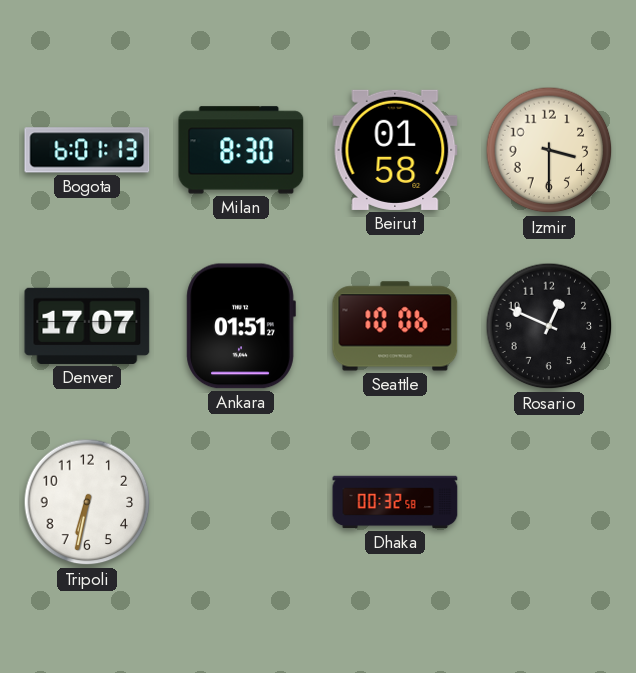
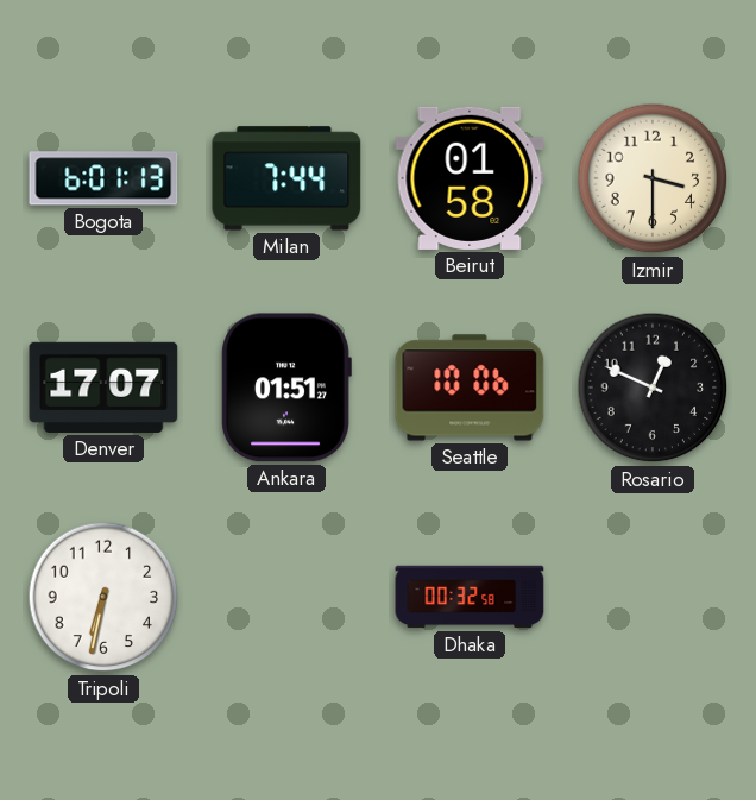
Milan: 8:30 -> 7:44 (286, 178)
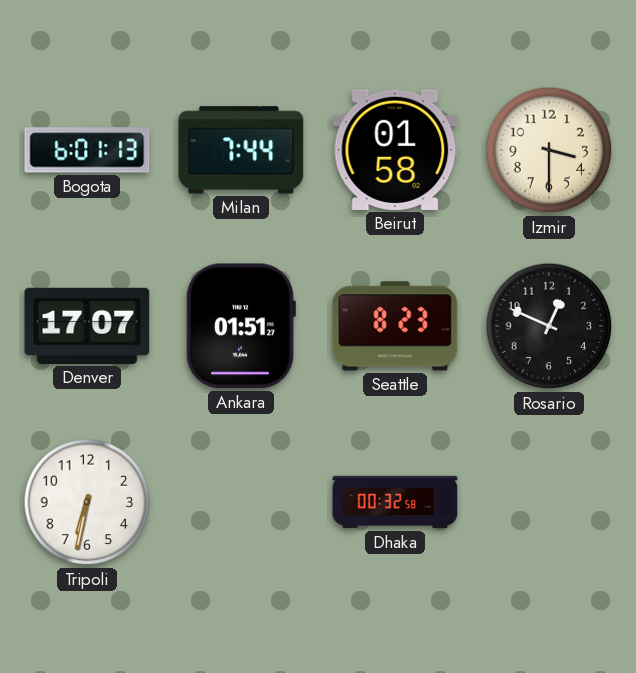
Seattle: 10:06 -> 8:23 (395, 326)
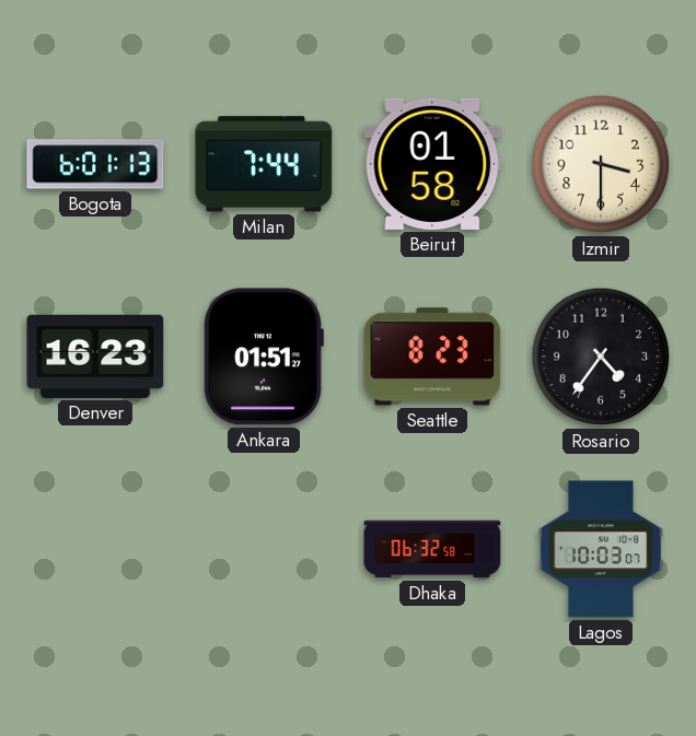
Denver: 17:07 -> 16:23 (95, 357)
Rosario: 12:49 -> 4:36 (601, 357)
Tripoli: 6:32 -> none (87, 502)
Dhaka: 00:32 -> 06:32 (432, 549)
Lagos: none -> 10:03 (601, 549)
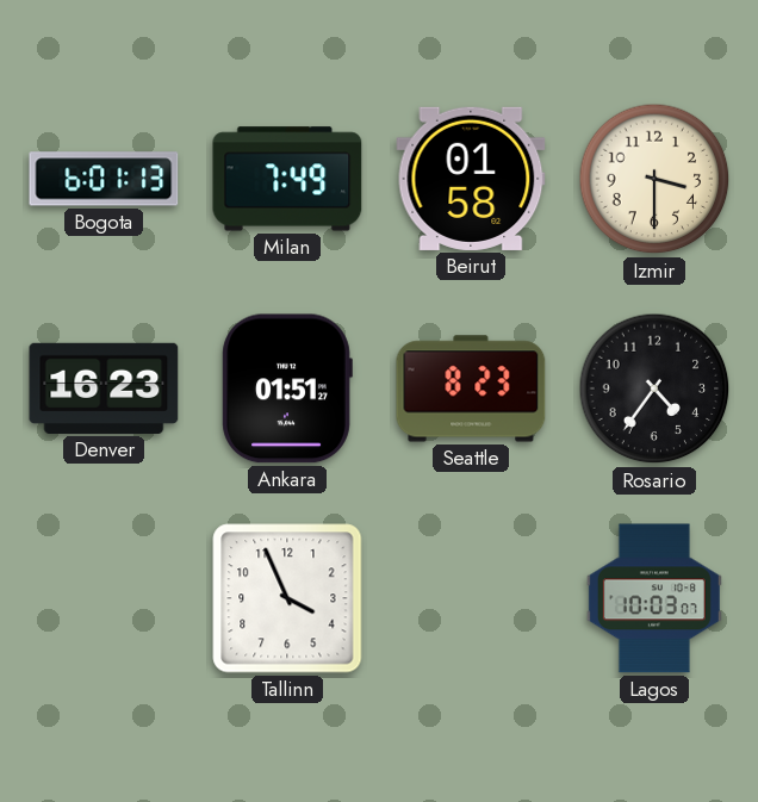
Milan: 7:44 -> 7:49 (287, 179)
Tallinn: none -> 3:56 (287, 598)
Dhaka: 06:32 -> none (432, 549)
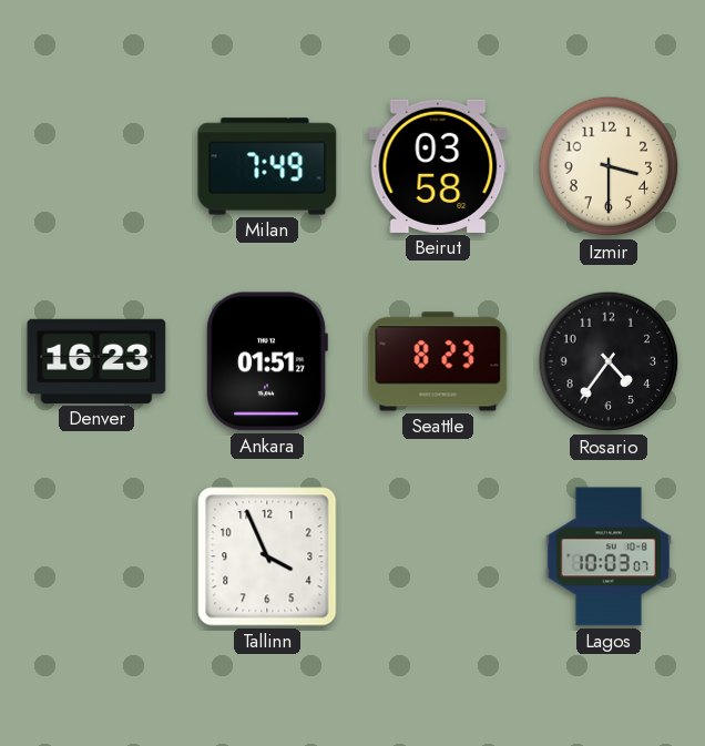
Bogota: 6:01 -> none (104, 179)
Beirut: 01:58 -> 03:58 (438, 166)
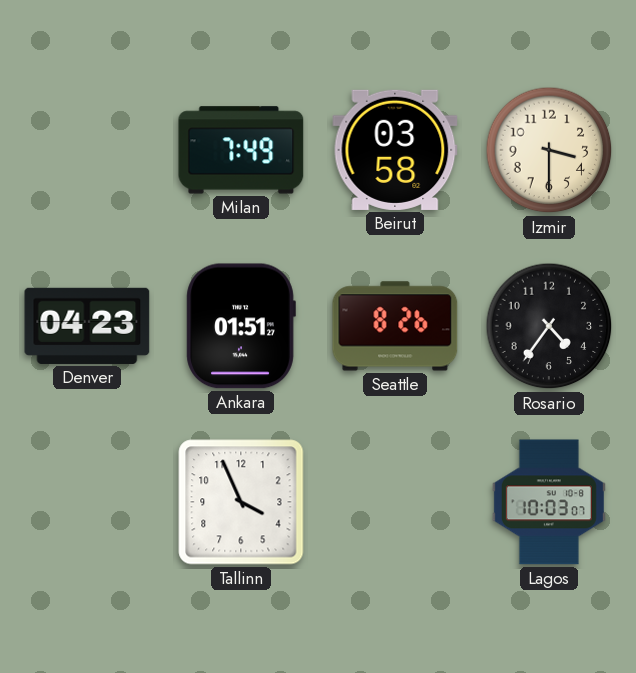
Denver: 16:23 -> 04:23 (87, 326)
Seattle: 8:23 -> 8:26 (395, 326)
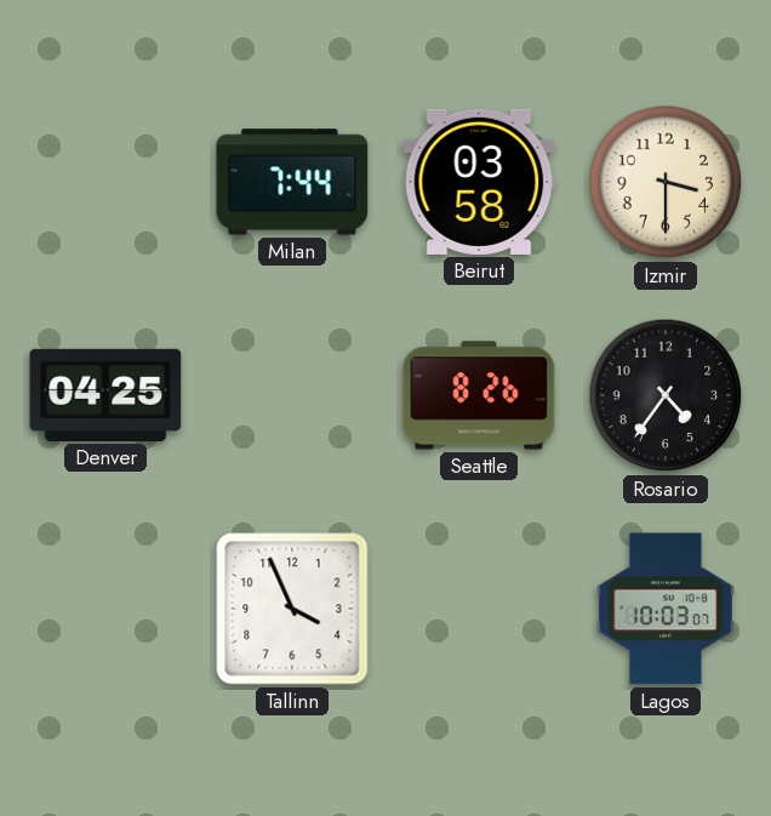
Milan: 7:49 -> 7:44 (292, 182)
Denver: 04:23 -> 04:25 (105, 395)
Ankara: 01:51 -> none (241, 326)
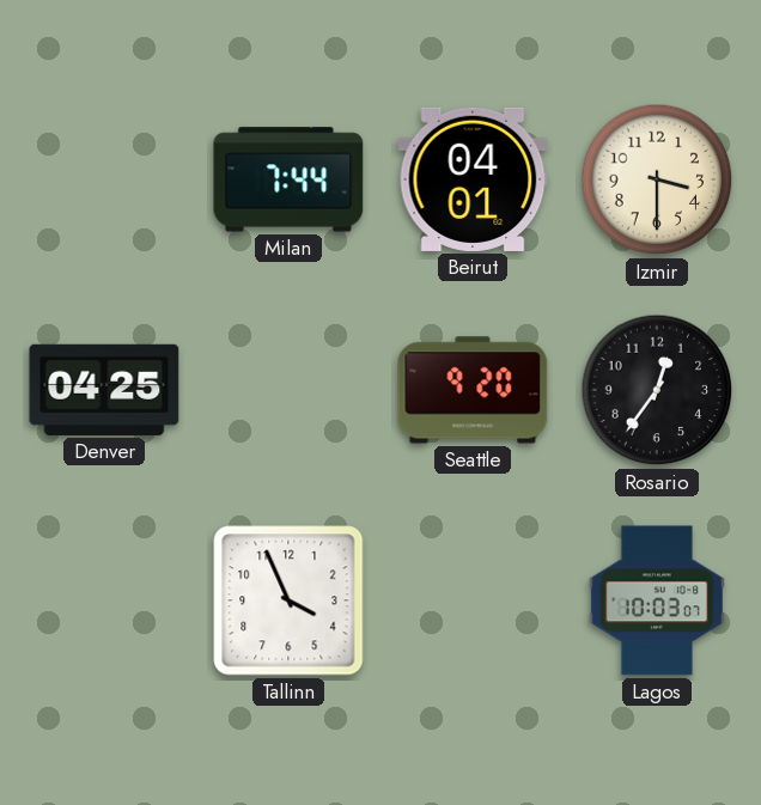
Beirut: 03:58 -> 04:01 (473, 179)
Seattle: 8:26 -> 9:20 (473, 390)
Rosario: 4:36 -> 12:36 (657, 390)
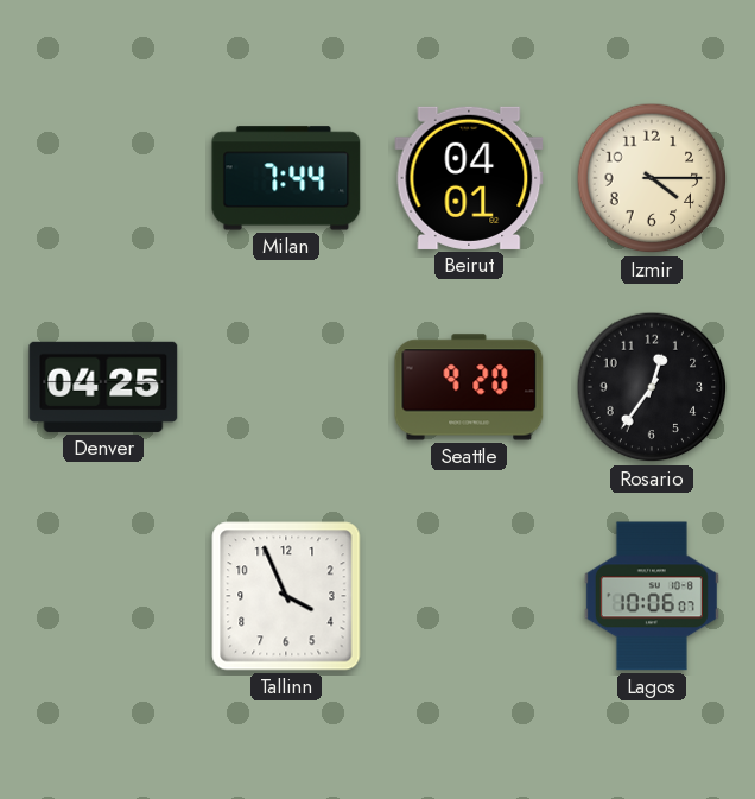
Izmir: 3:30 -> 4:15 (652, 178)
Lagos: 10:03 -> 10:06 (652, 596)
